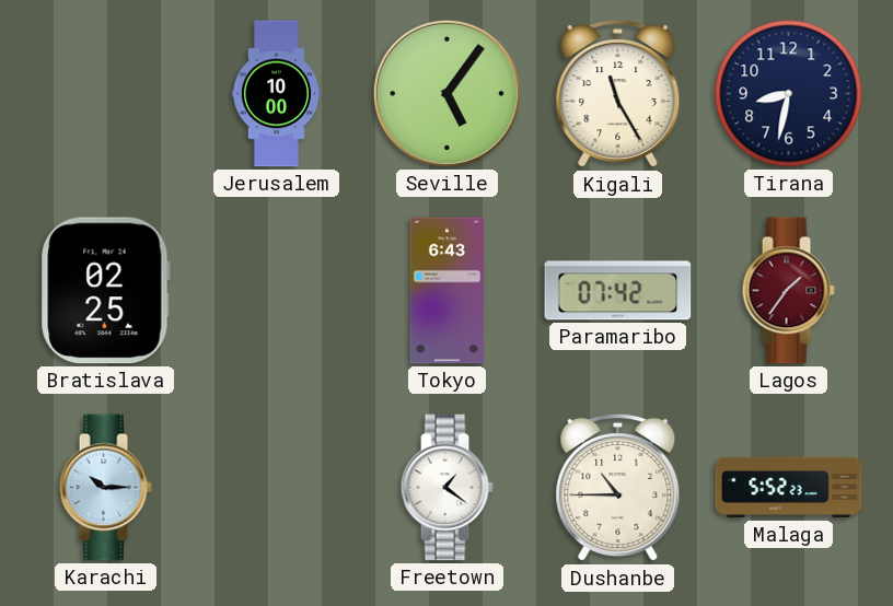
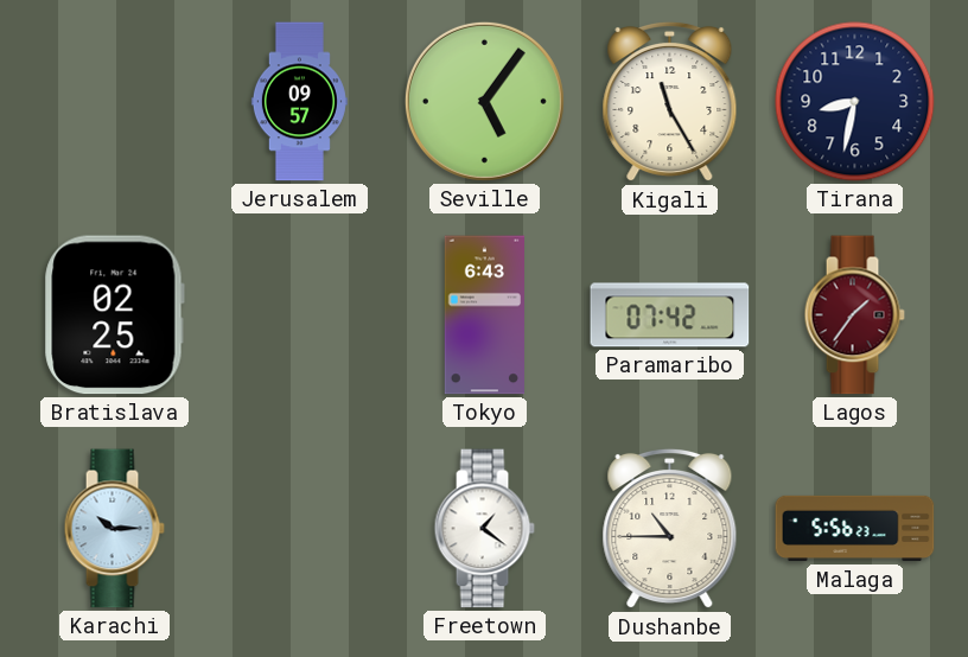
Jerusalem: 10:00 -> 09:57 (299, 102)
Malaga: 5:52 -> 5:56 (855, 529)
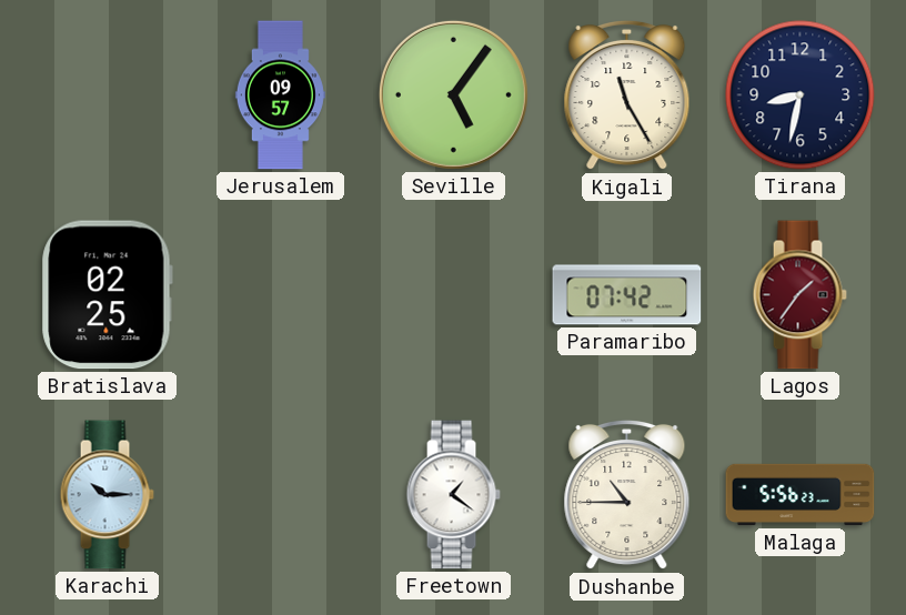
Tokyo: 6:43 -> none (484, 315)
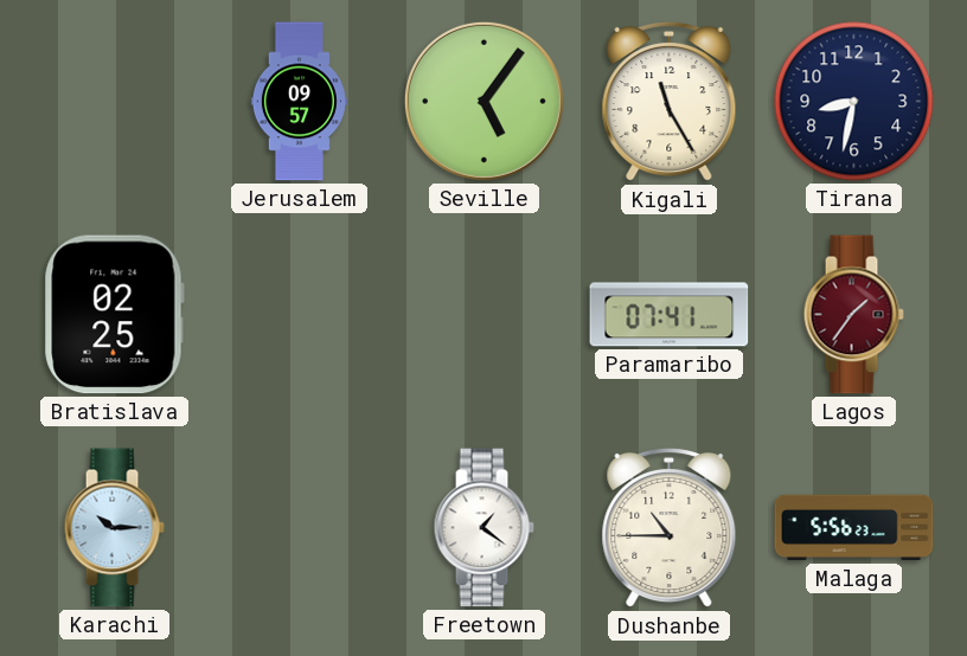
Paramaribo: 07:42 -> 07:41 (670, 315)
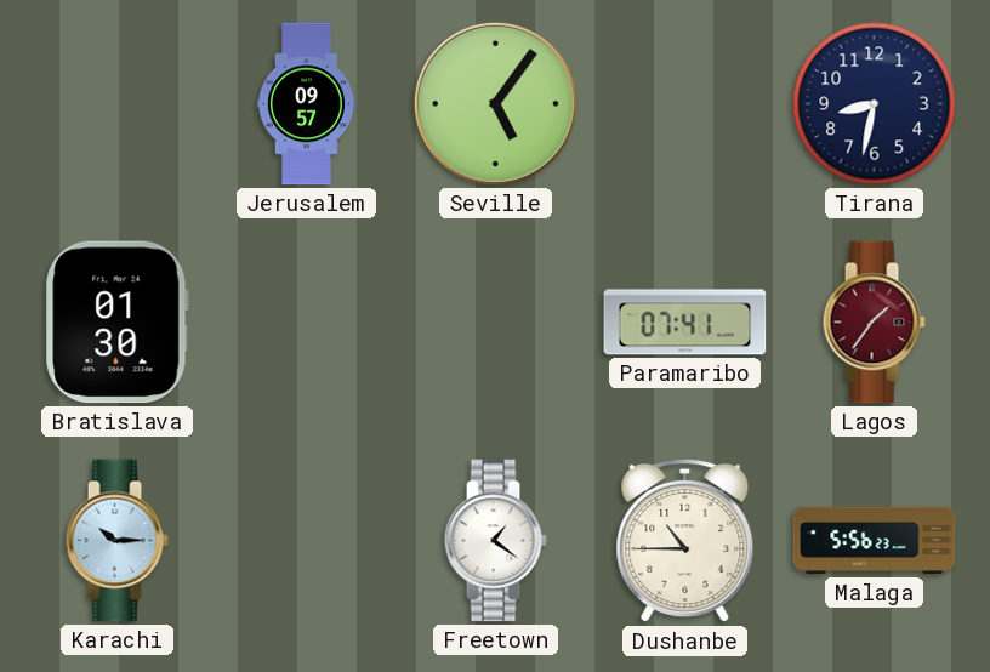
Kigali: 11:25 -> none (670, 102)
Bratislava: 02:25 -> 01:30 (116, 323)
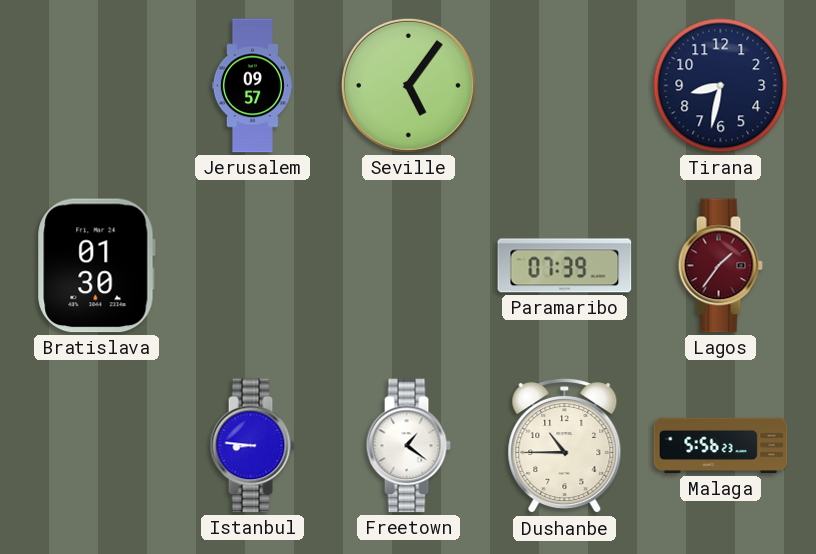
Paramaribo: 07:41 -> 07:39 (565, 266)
Karachi: 10:15 -> none (116, 541)
Istanbul: none -> 8:46 (252, 446)
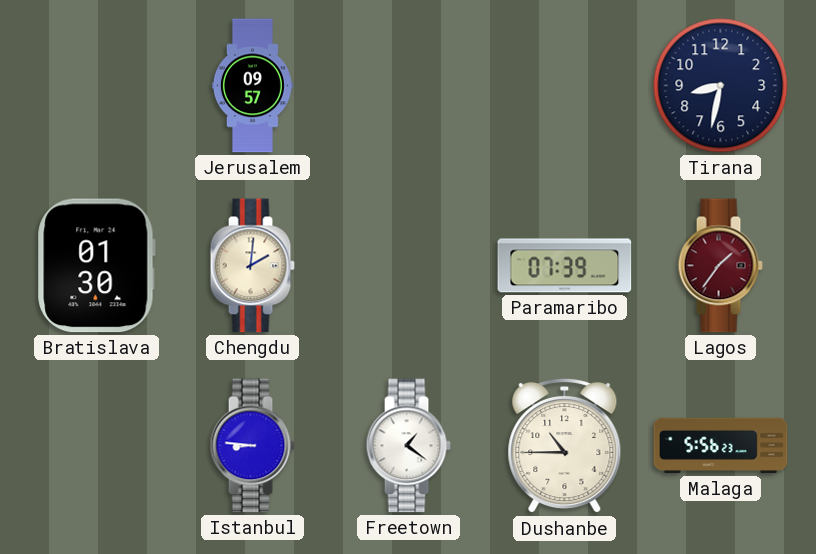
Seville: 5:06 -> none (408, 85)
Chengdu: none -> 2:01 (252, 266)
